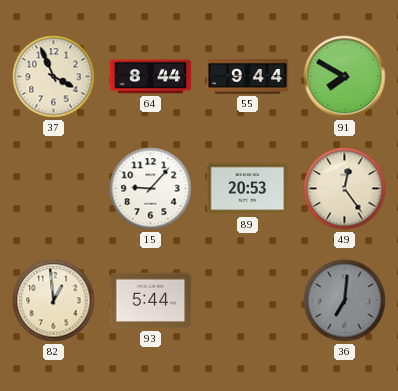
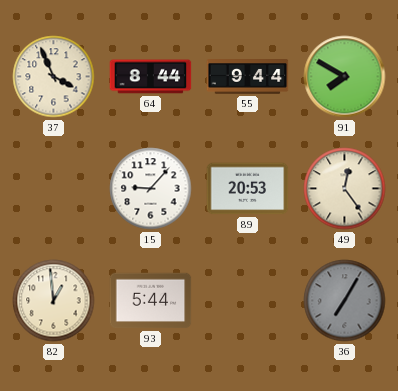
36: 7:01 -> 7:05 (345, 301)
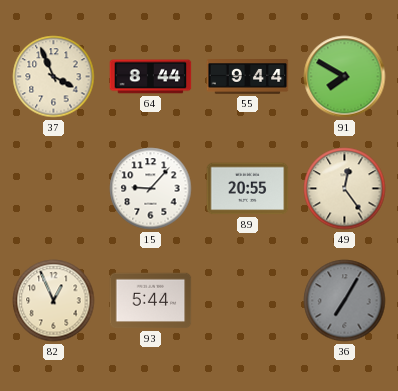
89: 20:53 -> 20:55 (248, 189)
82: 12:59 -> 12:56 (54, 301)
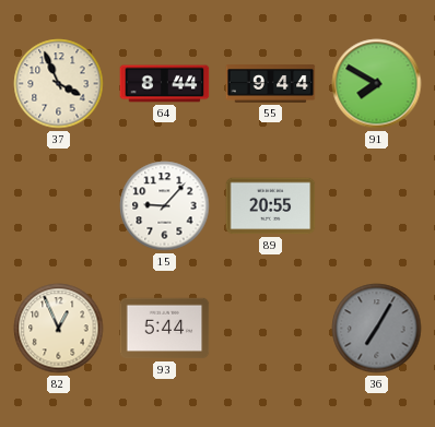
49: 12:24 -> none (345, 189)
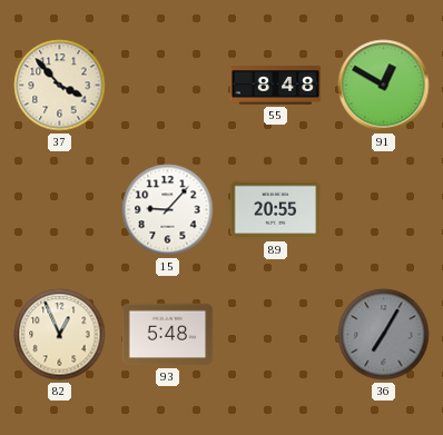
37: 3:56 -> 3:53 (60, 86)
64: 8:44 -> none (165, 84)
55: 9:44 -> 8:48 (276, 86)
91: 7:50 -> 12:50 (384, 86)
93: 5:44 -> 5:48 (168, 335)
